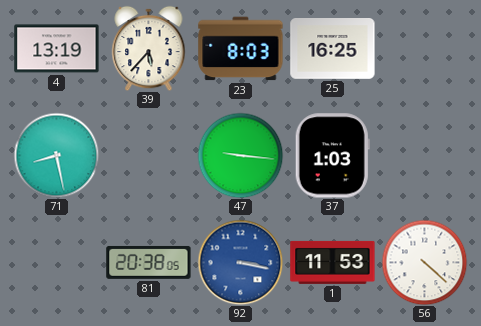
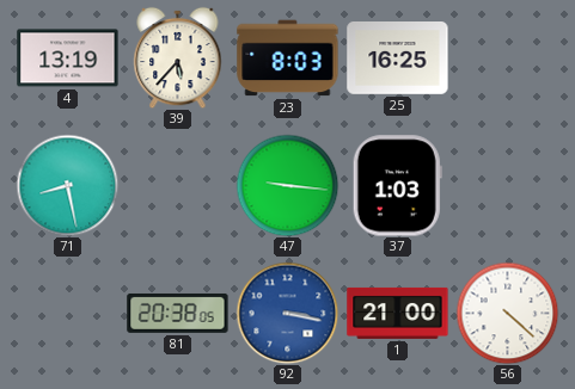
1: 11:53 -> 21:00 (398, 313)
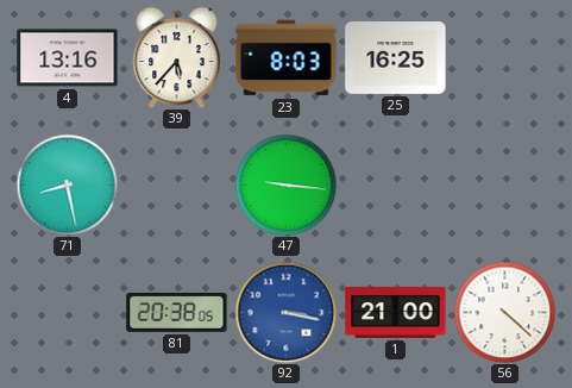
4: 13:19 -> 13:16 (68, 58)
37: 1:03 -> none (397, 186)
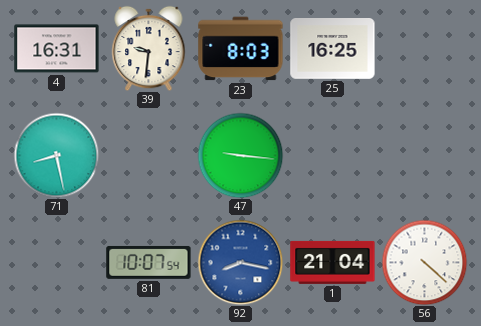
4: 13:16 -> 16:31 (57, 49)
39: 5:37 -> 9:31 (149, 48)
81: 20:38 -> 10:07 (149, 262)
92: 3:17 -> 8:17 (240, 262)
1: 21:00 -> 21:04 (333, 262)
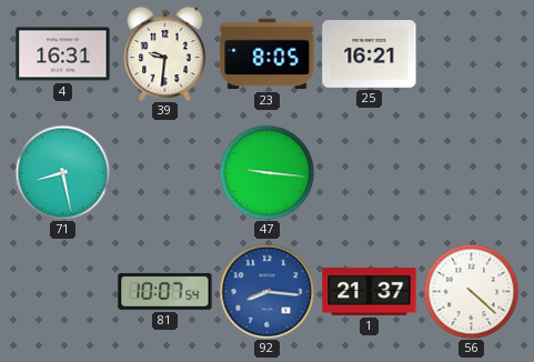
23: 8:03 -> 8:05 (268, 54)
25: 16:25 -> 16:21 (370, 54)
92: 8:17 -> 8:16 (266, 291)
1: 21:04 -> 21:37 (370, 291)
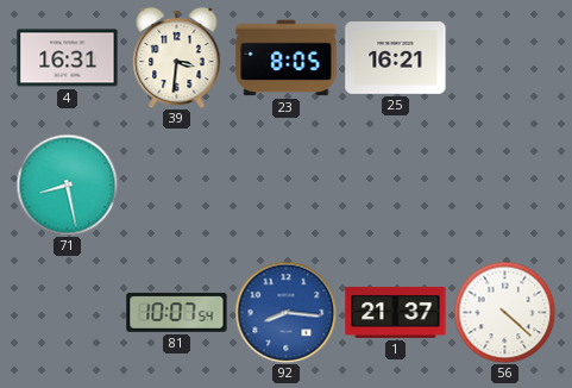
39: 9:31 -> 3:31 (177, 57)
47: 9:16 -> none (266, 172)
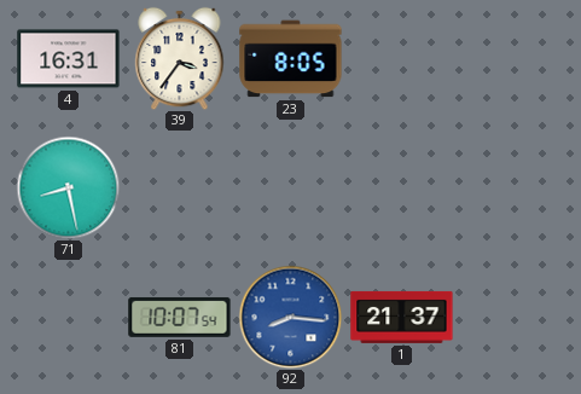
39: 3:31 -> 3:36 (180, 58)
25: 16:21 -> none (396, 58)
56: 4:22 -> none (504, 312)
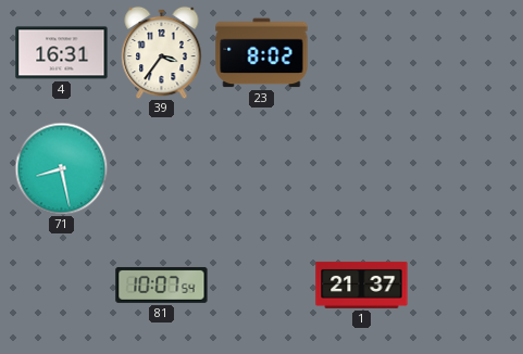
23: 8:05 -> 8:02 (262, 53)
92: 8:16 -> none (290, 317)
